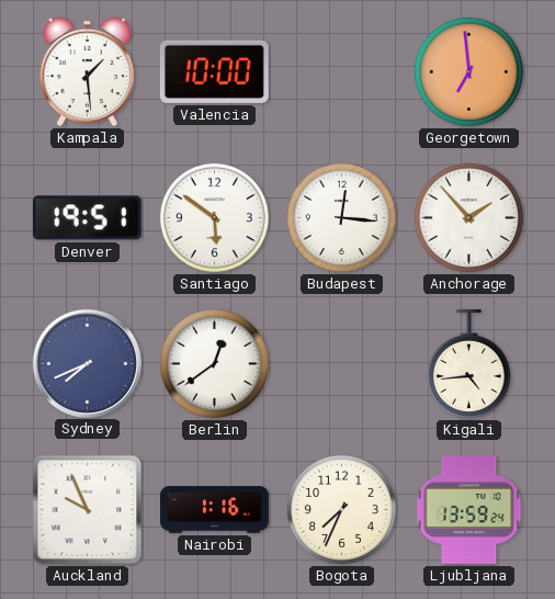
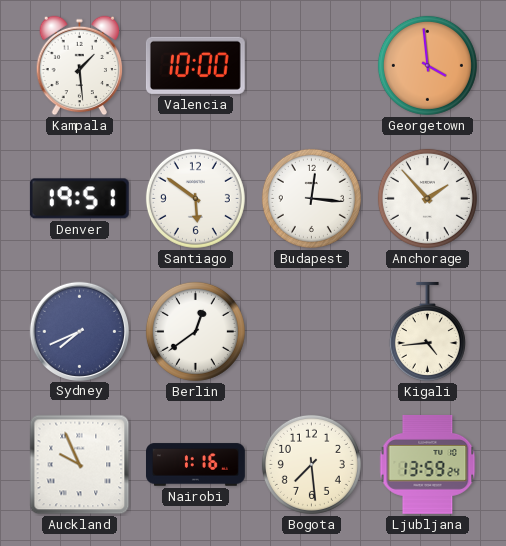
Georgetown: 6:59 -> 3:59 (427, 65)
Bogota: 7:34 -> 7:29 (311, 464)
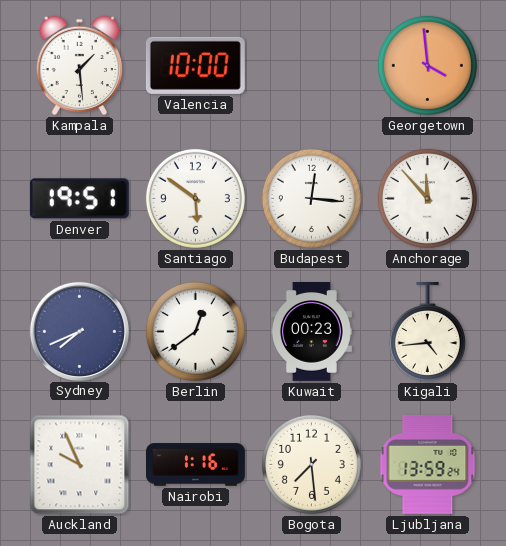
Anchorage: 1:53 -> 11:53 (427, 198)
Kuwait: none -> 00:23 (311, 332)
